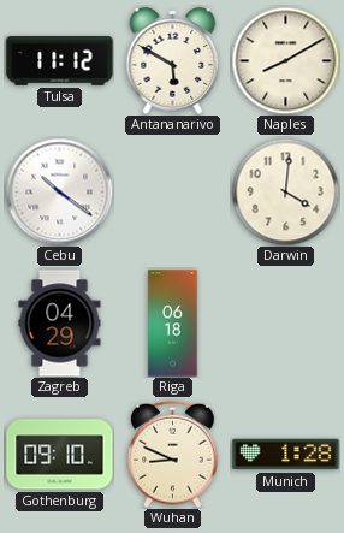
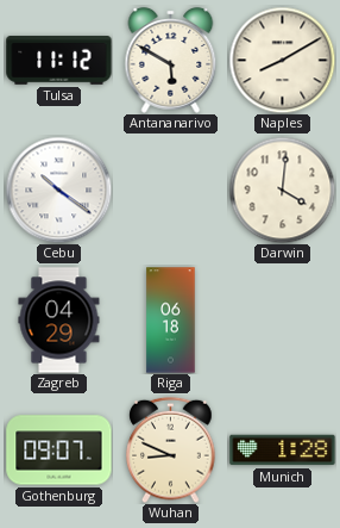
Gothenburg: 09:10 -> 09:07 (59, 451)
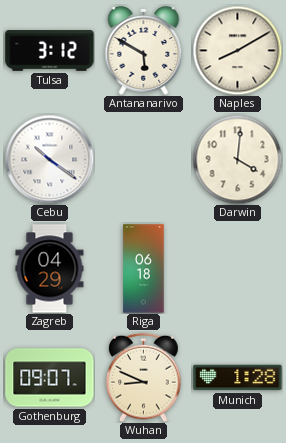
Tulsa: 11:12 -> 3:12 (50, 51)
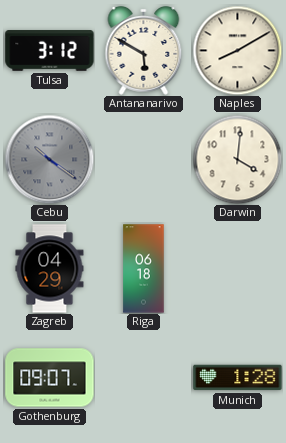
Cebu dial: white -> grey (49, 159)
Wuhan: 8:49 -> none (144, 377)
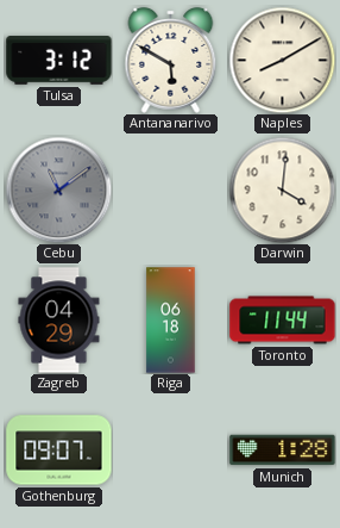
Cebu: 10:21 -> 11:09 (58, 190)
Toronto: none -> 11:44 (283, 321)
